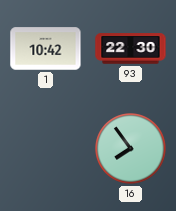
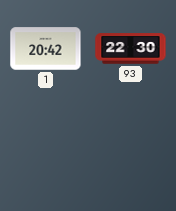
1: 10:42 -> 20:42 (46, 49)
16: 7:54 -> none (131, 149)
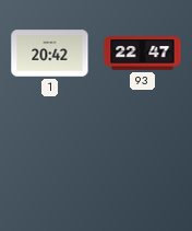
93: 22:30 -> 22:47 (143, 54)
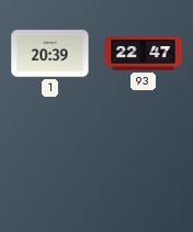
1: 20:42 -> 20:39 (50, 54)
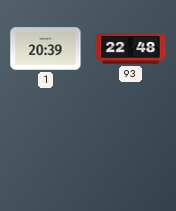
93: 22:47 -> 22:48 (131, 49)
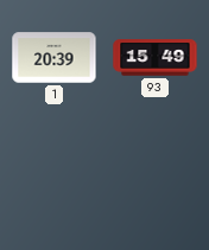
93: 22:48 -> 15:49 (156, 58)
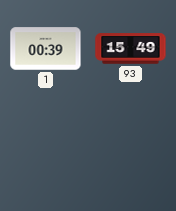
1: 20:39 -> 00:39 (46, 49)
